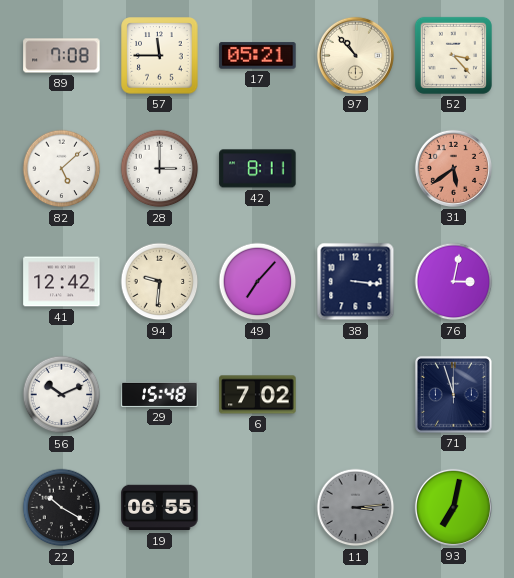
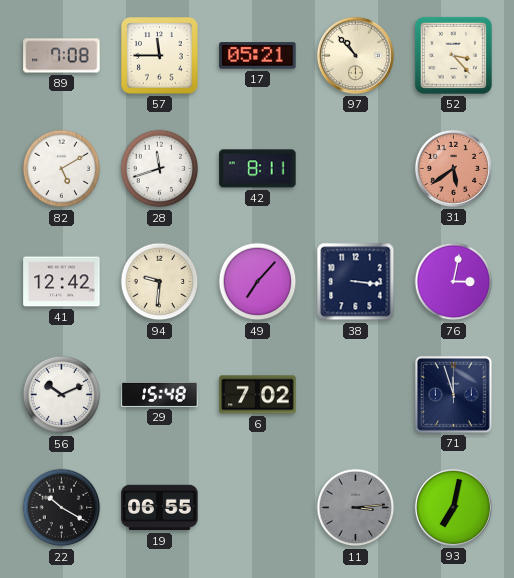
82: 5:08 -> 5:10 (62, 169)
28: 3:00 -> 11:42 (160, 169)
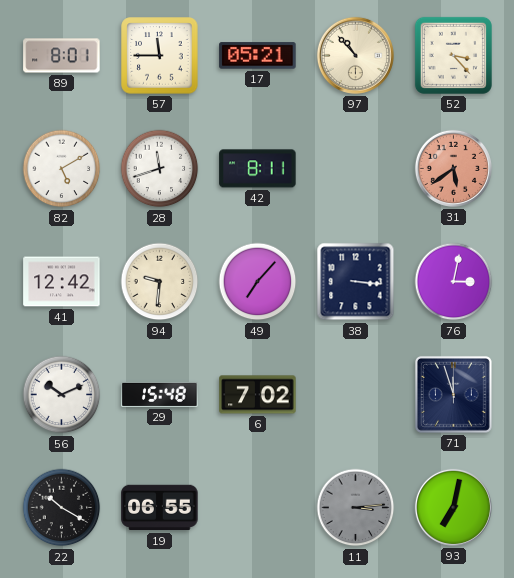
89: 7:08 -> 8:01 (62, 56)
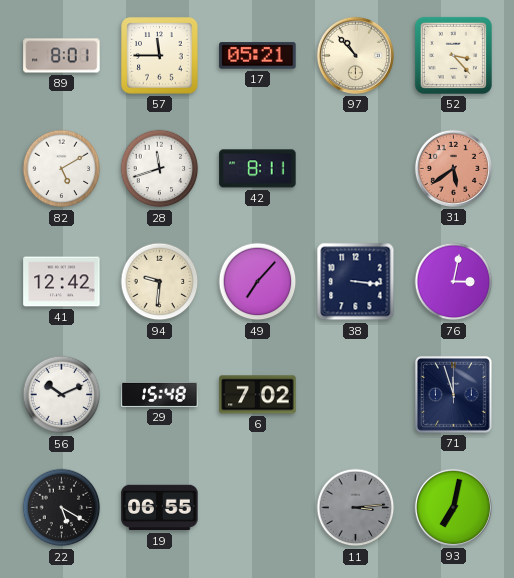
22: 10:20 -> 5:20 (62, 508)
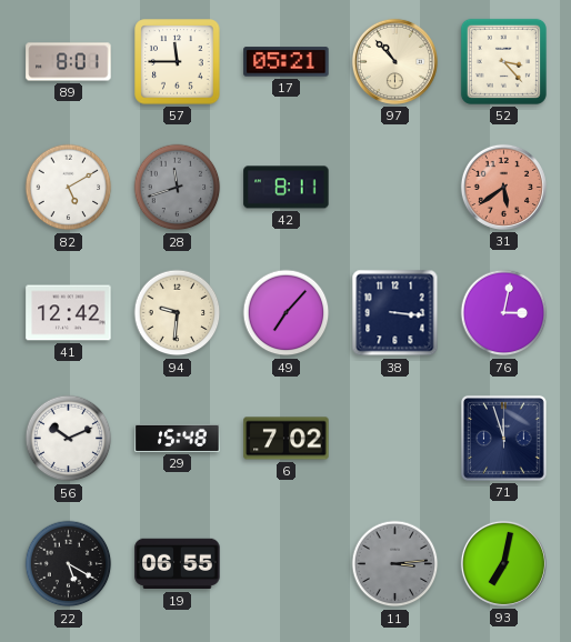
28 dial: white -> grey (178, 188)
